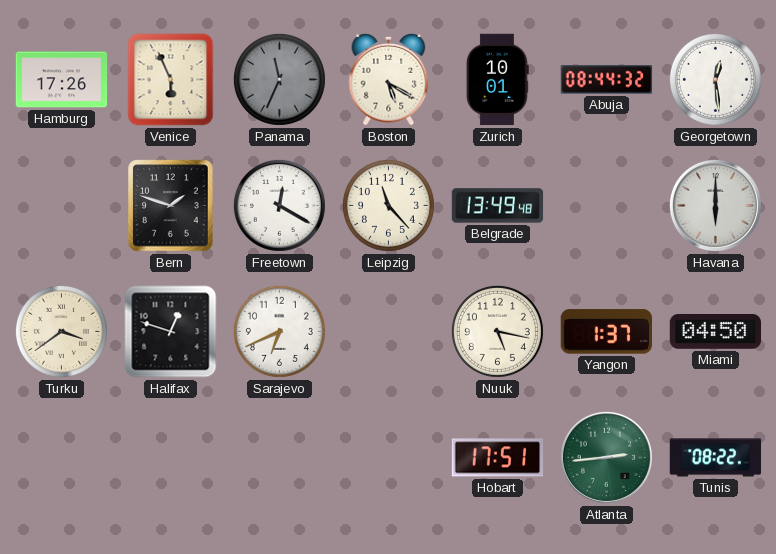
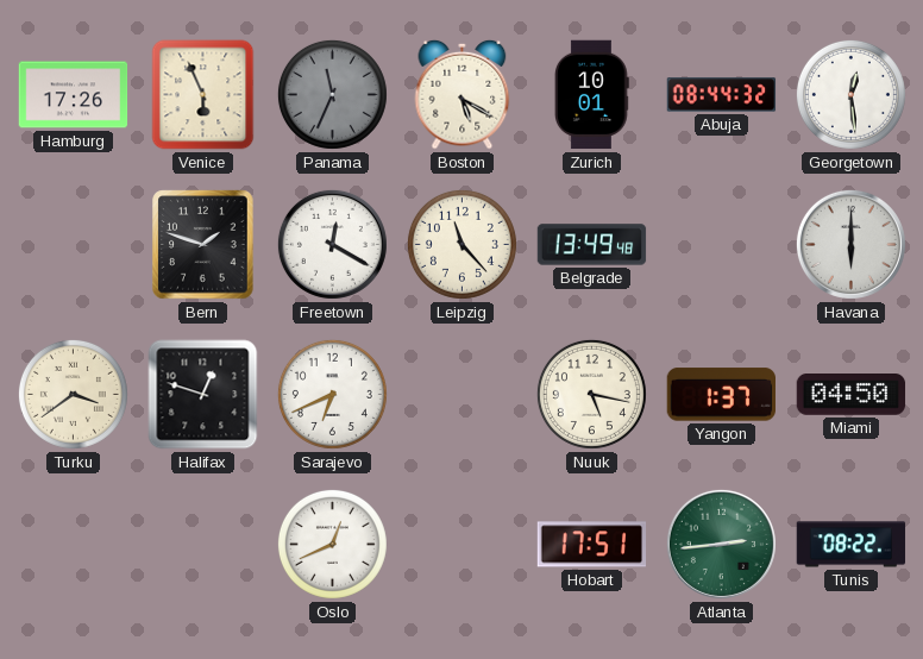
Oslo: none -> 12:41 (332, 544)
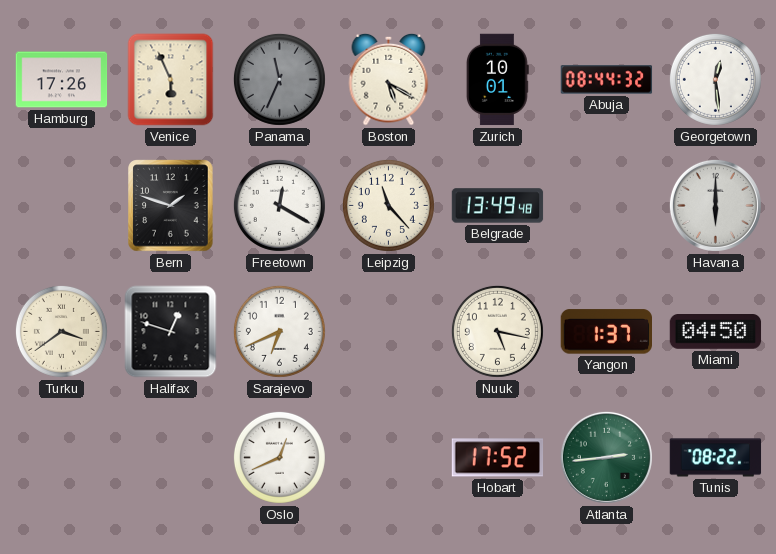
Hobart: 17:51 -> 17:52 (498, 458)
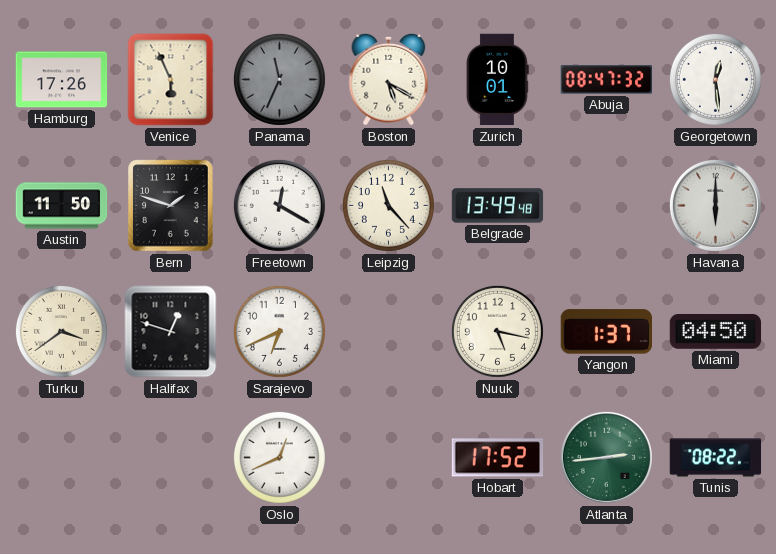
Abuja: 08:44 -> 08:47 (607, 80)
Austin: none -> 11:50 (62, 206)
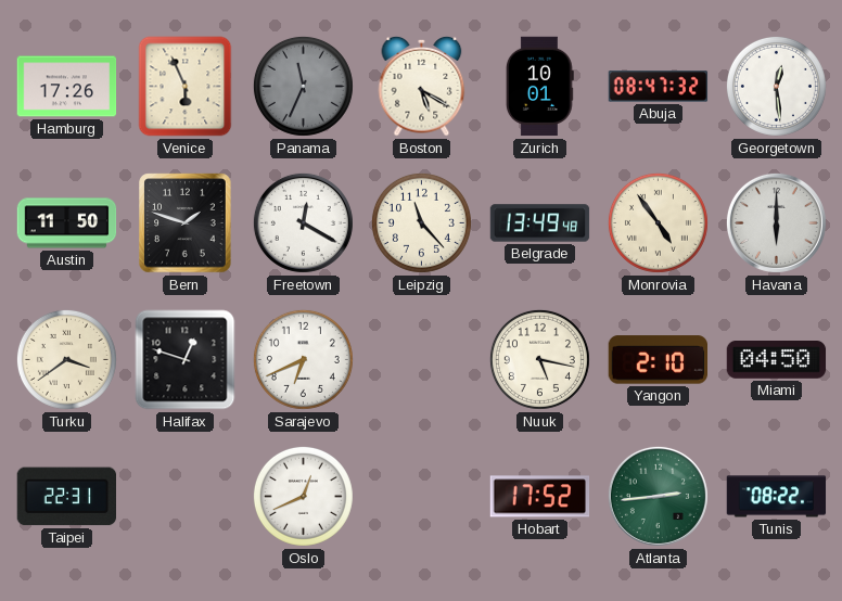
Monrovia: none -> 4:54 (658, 222)
Yangon: 1:37 -> 2:10 (658, 360)
Taipei: none -> 22:31 (66, 497)
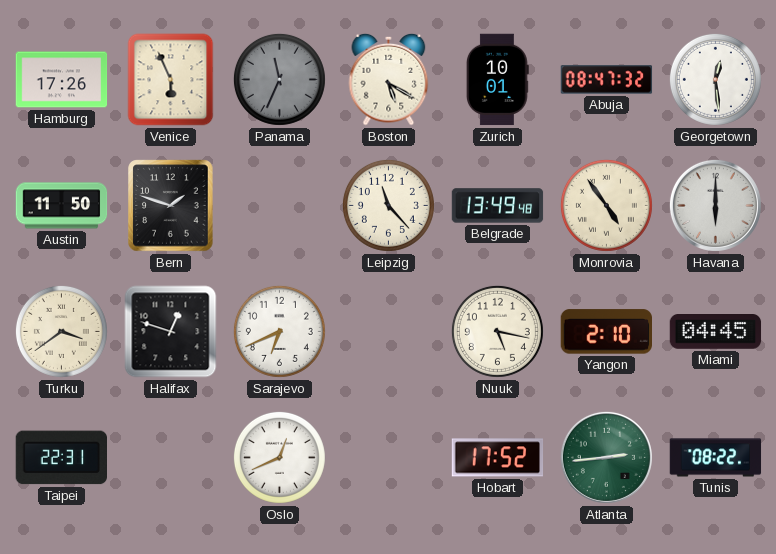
Freetown: 12:20 -> none (303, 222)
Miami: 04:50 -> 04:45 (716, 332)
